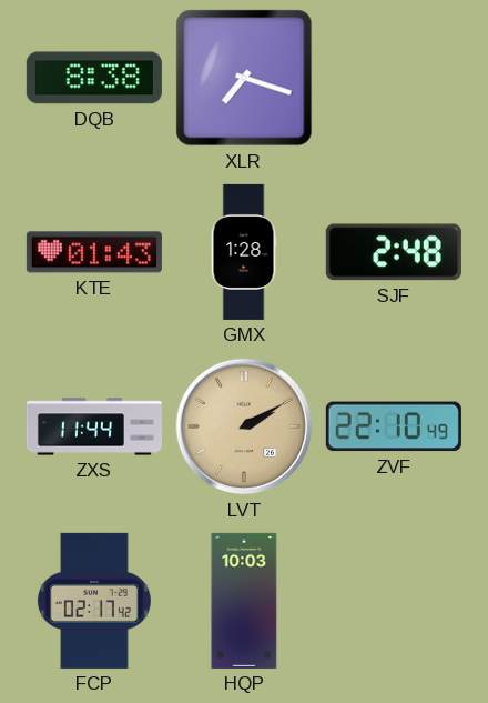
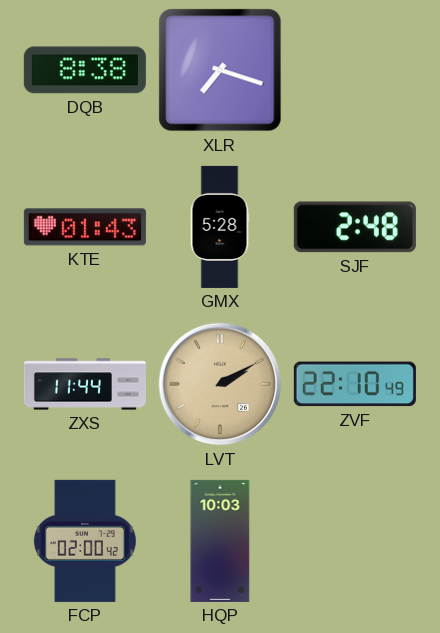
GMX: 1:28 -> 5:28 (220, 227)
FCP: 02:17 -> 02:00 (85, 541)
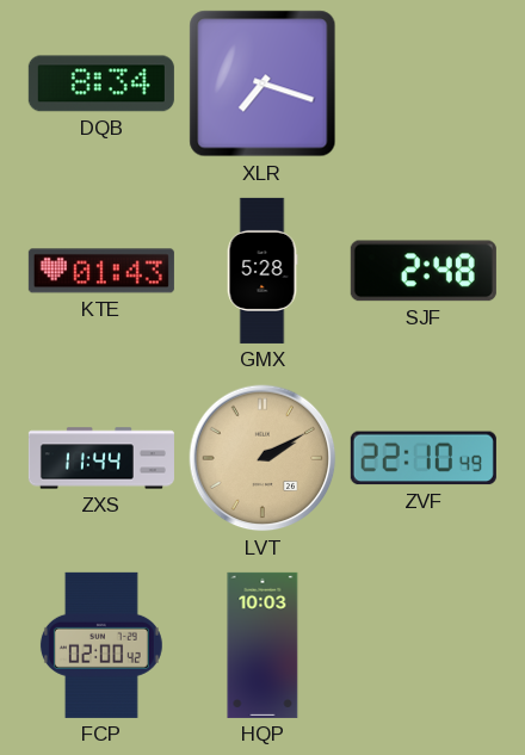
DQB: 8:38 -> 8:34 (101, 83)
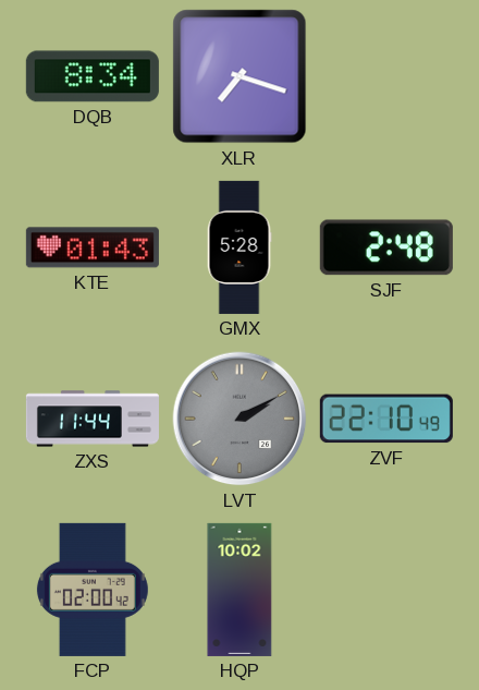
LVT dial: champagne -> grey (239, 419)
HQP: 10:03 -> 10:02 (239, 590)
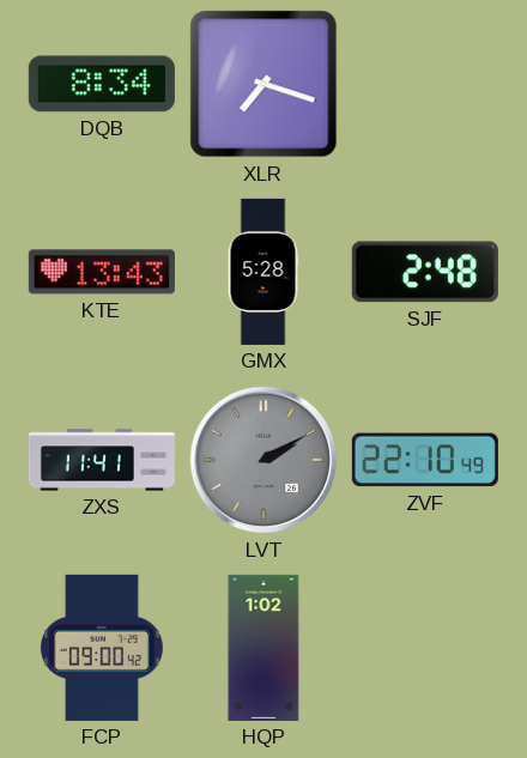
KTE: 01:43 -> 13:43 (102, 272)
ZXS: 11:44 -> 11:41 (102, 460)
FCP: 02:00 -> 09:00 (102, 648)
HQP: 10:02 -> 1:02 (263, 648)
